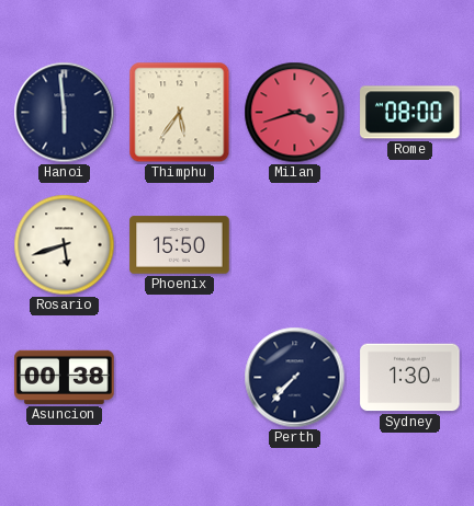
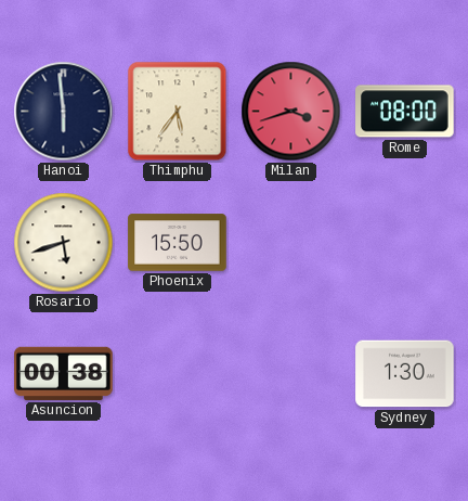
Perth: 7:37 -> none (295, 378)
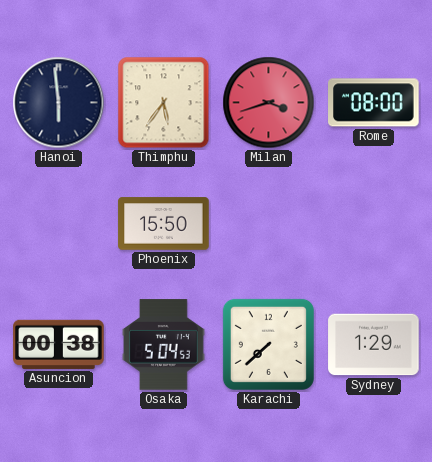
Rosario: 5:42 -> none (64, 243)
Osaka: none -> 5:04 (163, 345)
Karachi: none -> 7:38 (268, 344)
Sydney: 1:30 -> 1:29 (374, 345)
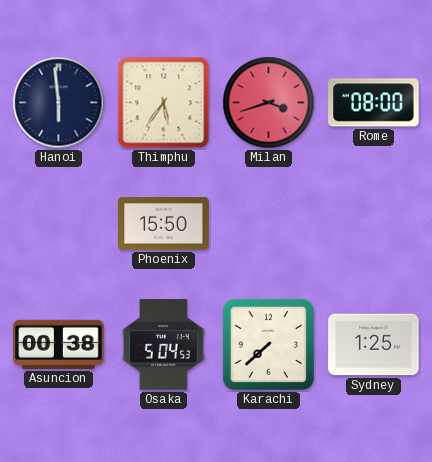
Sydney: 1:29 -> 1:25 (374, 345)
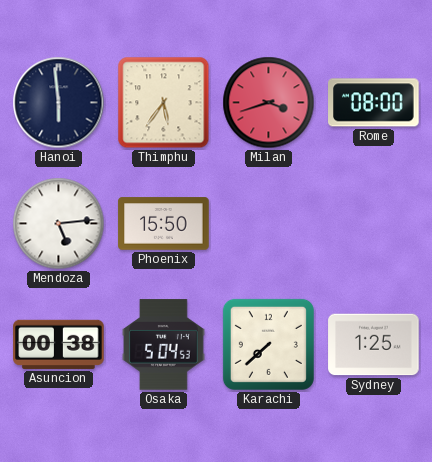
Mendoza: none -> 5:14 (59, 224)
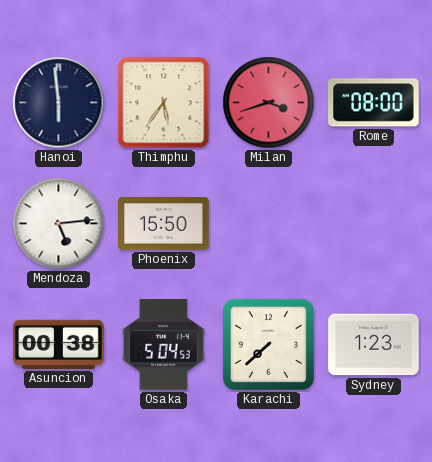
Sydney: 1:25 -> 1:23 (374, 345)
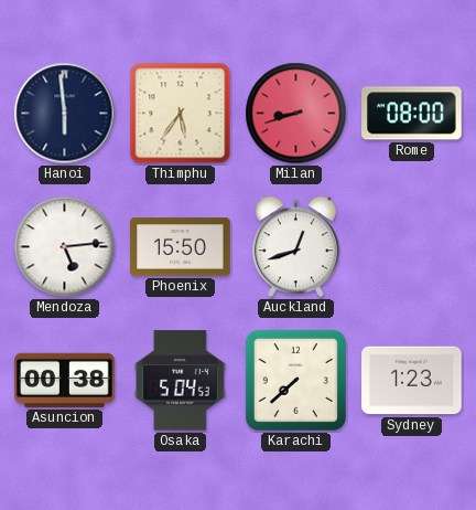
Milan: 3:42 -> 8:42 (296, 114)
Auckland: none -> 12:42 (295, 247)
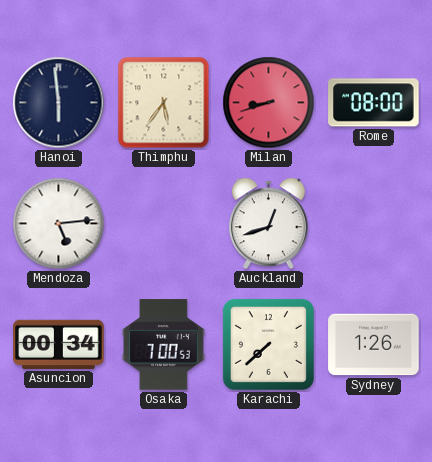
Phoenix: 15:50 -> none (181, 247)
Asuncion: 00:38 -> 00:34 (59, 344)
Osaka: 5:04 -> 7:00 (163, 345)
Sydney: 1:23 -> 1:26 (374, 345)
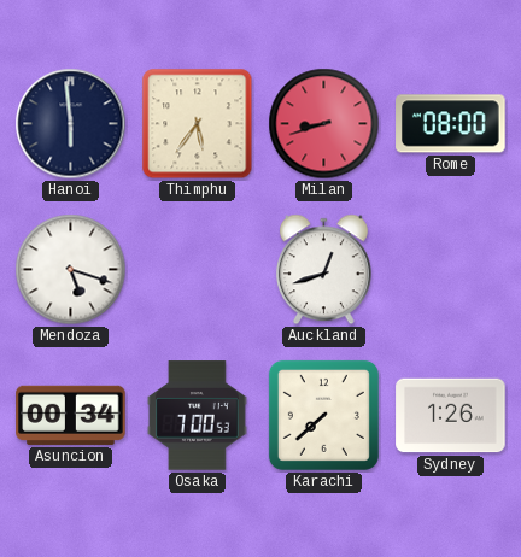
Mendoza: 5:14 -> 5:18 (71, 270)
